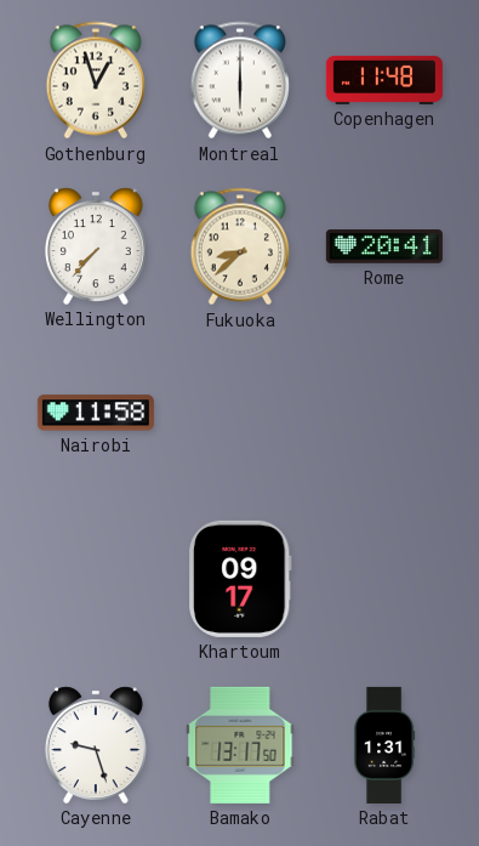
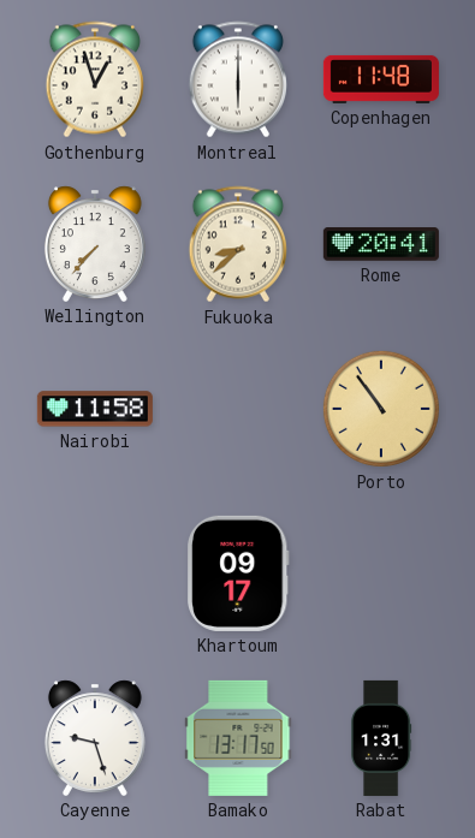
Porto: none -> 10:54 (381, 409)
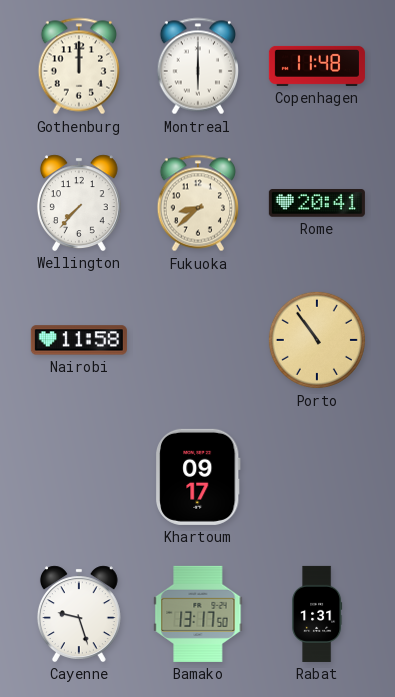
Gothenburg: 12:57 -> 12:00 (78, 66)
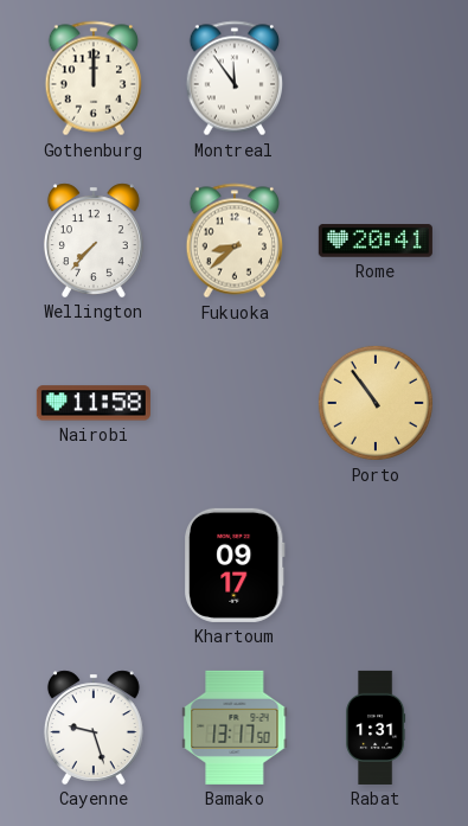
Montreal: 6:00 -> 11:54 (233, 78)
Copenhagen: 11:48 -> none (317, 66)
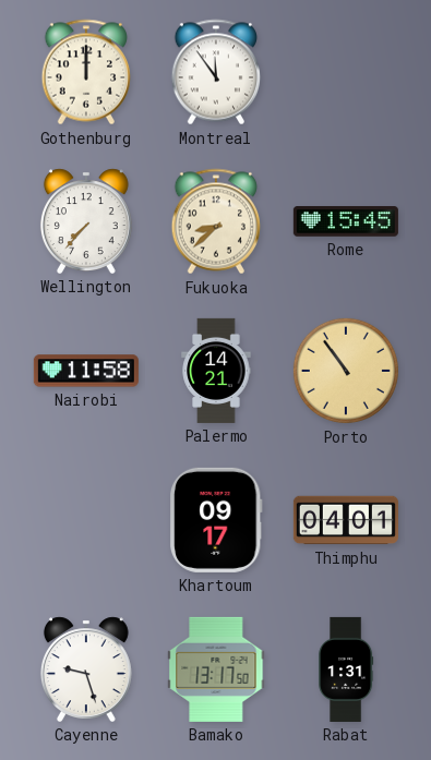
Rome: 20:41 -> 15:45 (346, 221)
Palermo: none -> 14:21 (216, 371)
Thimphu: none -> 04:01 (346, 520)
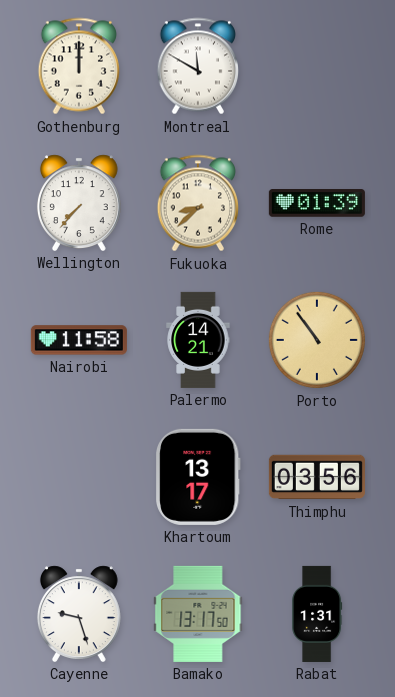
Montreal: 11:54 -> 11:50 (197, 66)
Rome: 15:45 -> 01:39 (317, 203)
Khartoum: 09:17 -> 13:17 (199, 477)
Thimphu: 04:01 -> 03:56 (317, 477)
